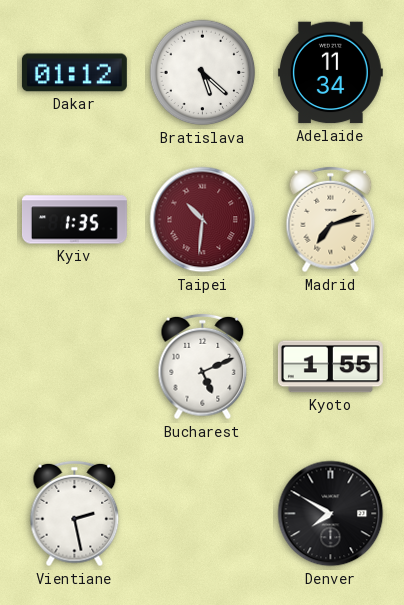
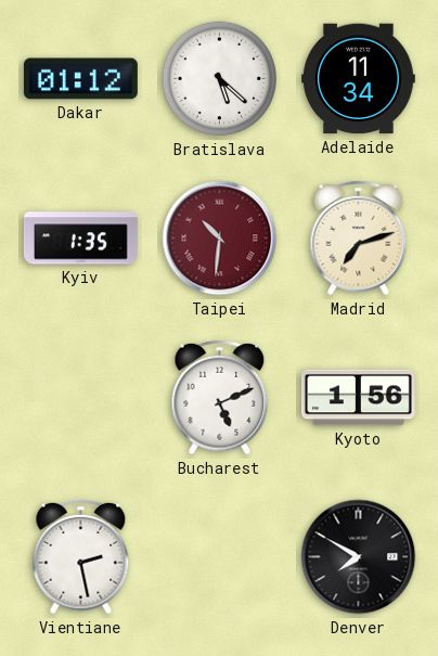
Kyoto: 1:55 -> 1:56 (358, 398)
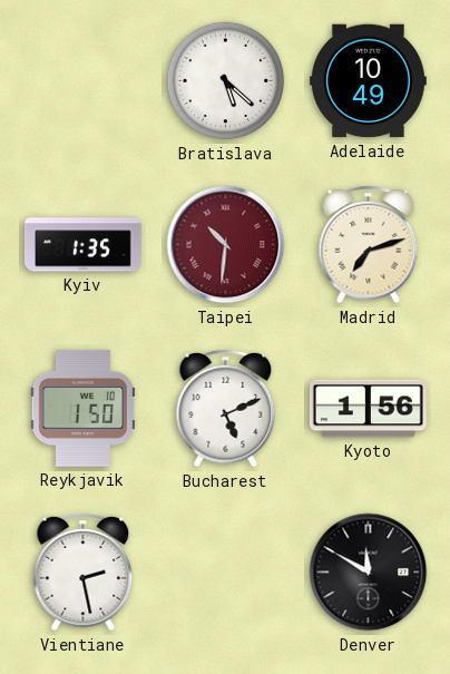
Dakar: 01:12 -> none (80, 79)
Adelaide: 11:34 -> 10:49 (368, 81)
Reykjavik: none -> 1:50 (82, 408)
Denver: 7:50 -> 11:50 (369, 573)
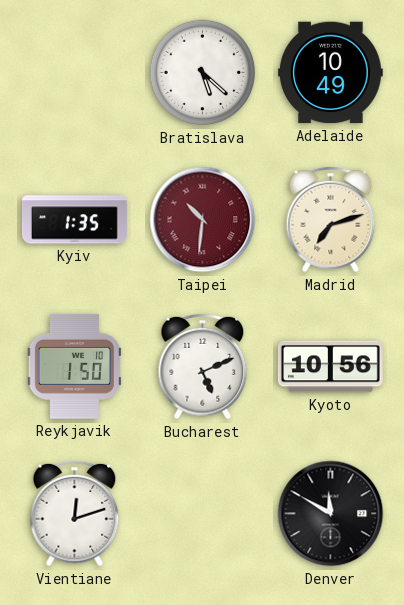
Kyoto: 1:56 -> 10:56 (330, 367)
Vientiane: 2:28 -> 12:12 (75, 514)
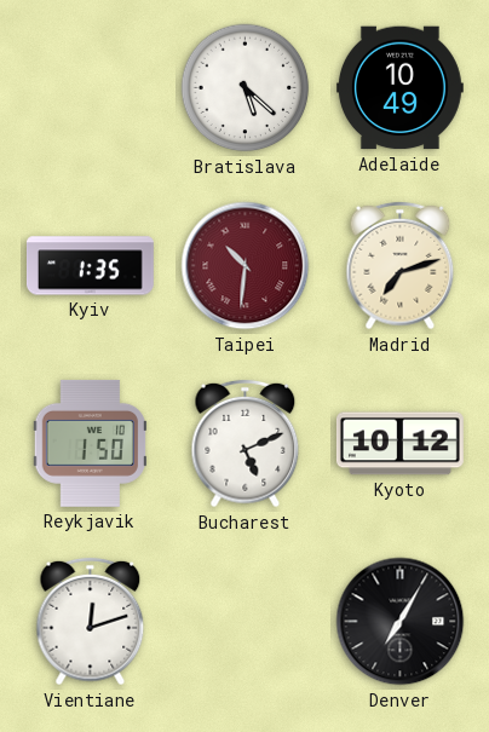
Kyoto: 10:56 -> 10:12 (399, 444)
Denver: 11:50 -> 7:05 (401, 622)
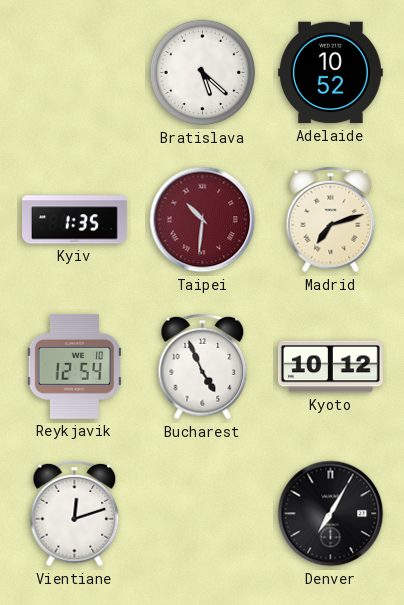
Adelaide: 10:49 -> 10:52 (330, 73)
Reykjavik: 1:50 -> 12:54 (74, 366)
Bucharest: 5:11 -> 4:56 (203, 367)
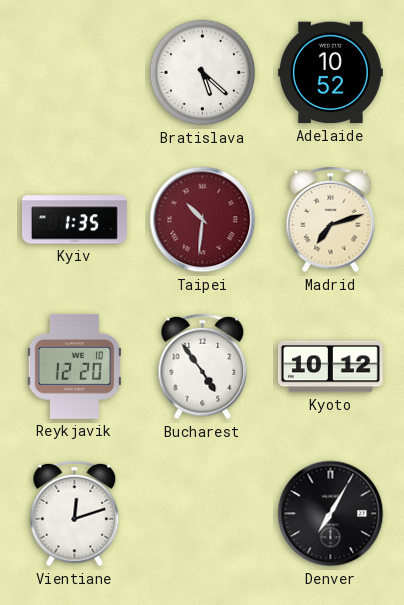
Reykjavik: 12:54 -> 12:20 (74, 366)
Bucharest: 4:56 -> 4:54 (203, 367)
